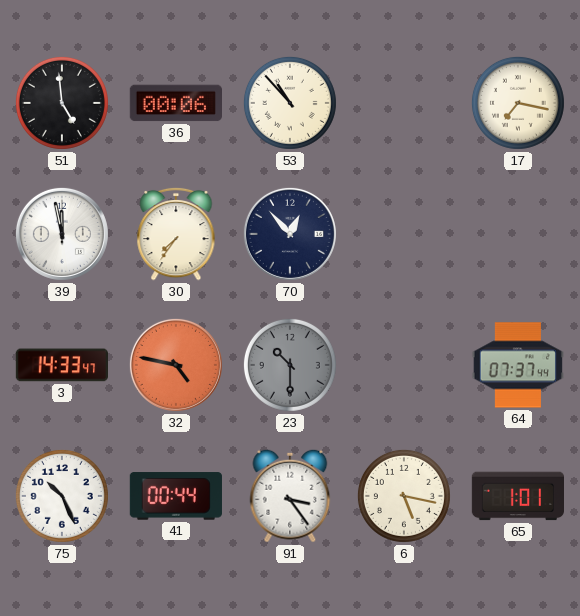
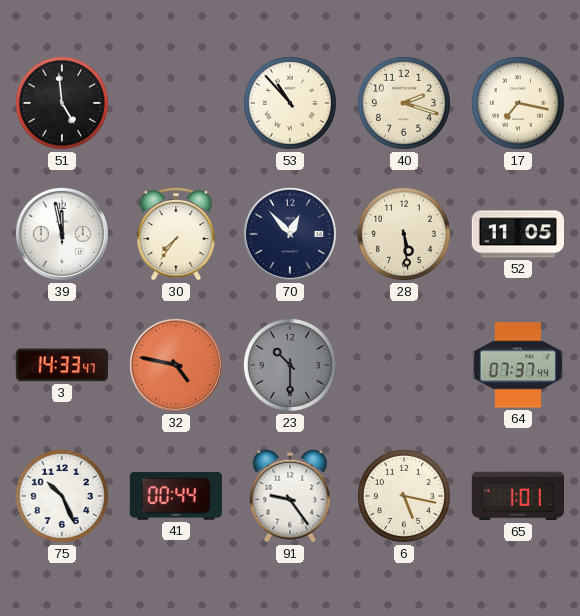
36: 00:06 -> none (175, 103)
40: none -> 2:18 (404, 103)
28: none -> 5:29 (404, 234)
52: none -> 11:05 (517, 234)
91: 3:24 -> 9:24 (290, 496)
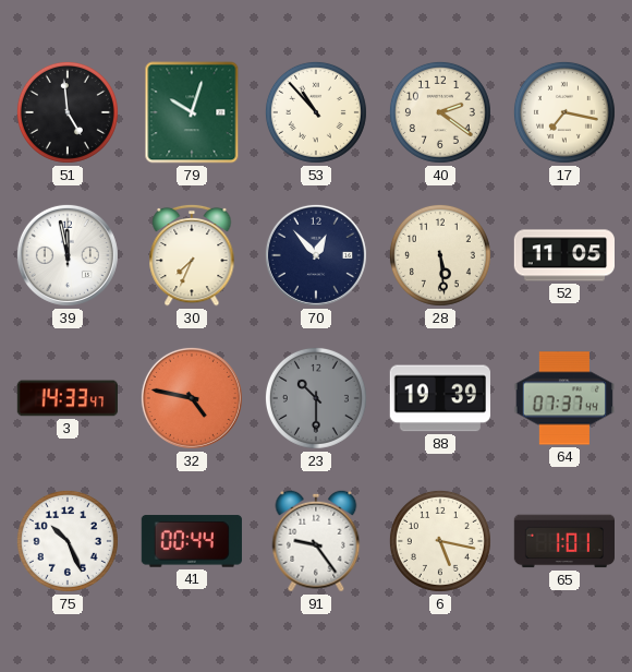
79: none -> 10:03 (192, 112)
40: 2:18 -> 2:21 (440, 112)
30: 7:36 -> 7:34 (192, 255)
88: none -> 19:39 (440, 398)
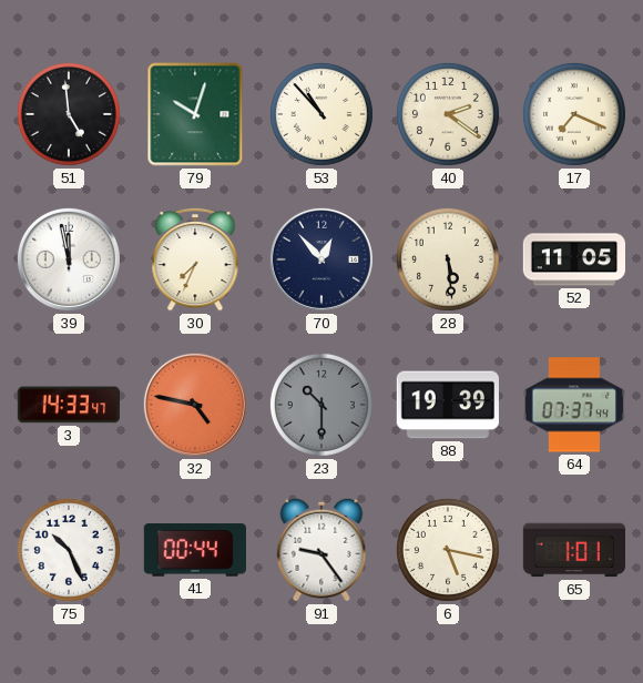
17: 7:17 -> 7:19 (574, 114)
